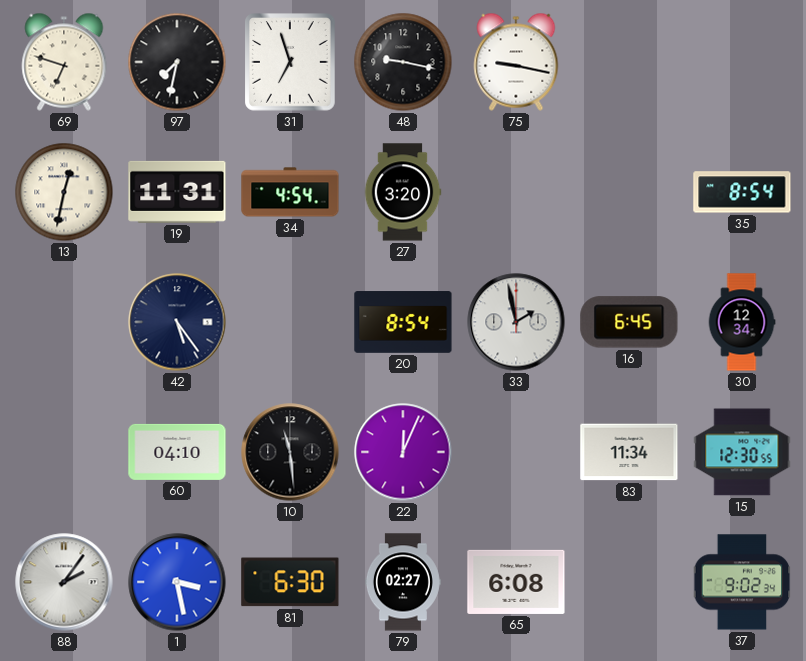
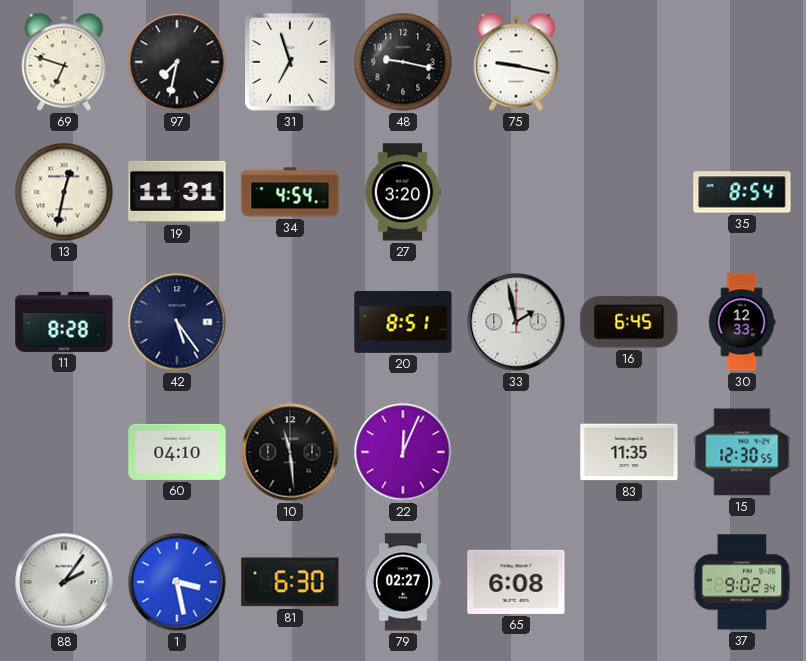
11: none -> 8:28 (64, 322)
20: 8:54 -> 8:51 (403, 322)
30: 12:34 -> 12:33 (742, 322)
83: 11:34 -> 11:35 (629, 452)
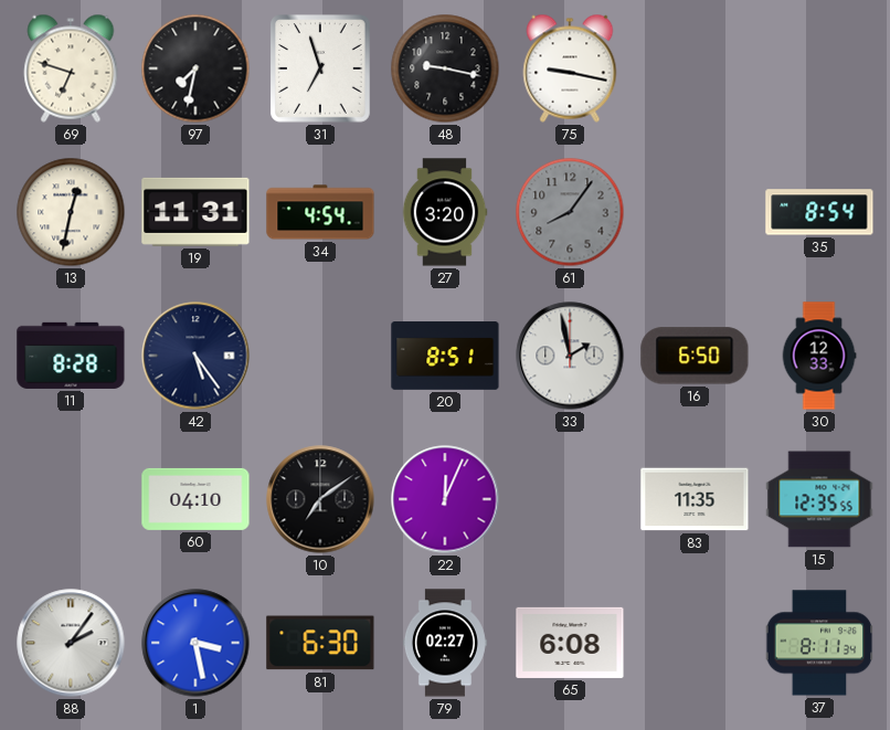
61: none -> 8:06 (570, 212)
16: 6:45 -> 6:50 (695, 356)
10: 11:29 -> 7:09 (320, 499)
15: 12:30 -> 12:35 (819, 499)
37: 9:02 -> 8:11 (819, 643)
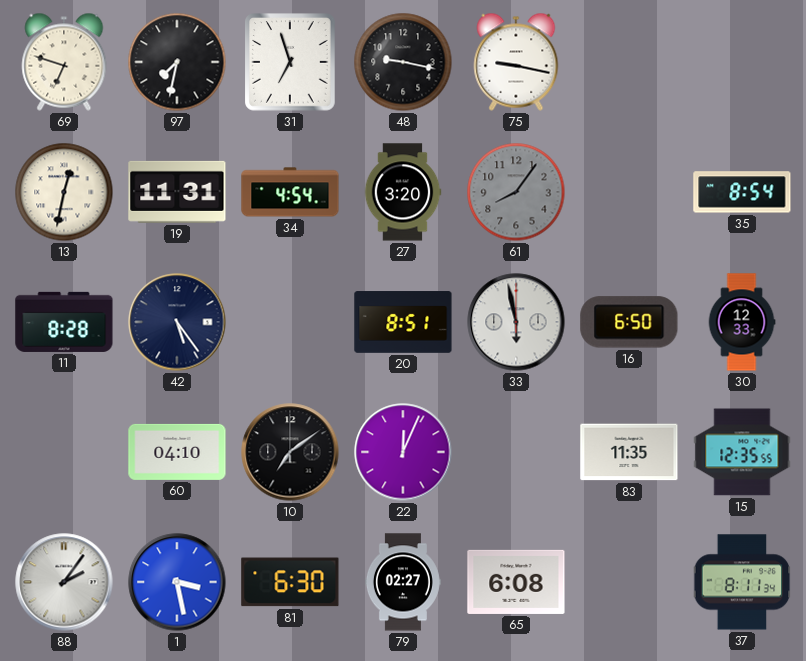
33: 1:58 -> 5:58 (516, 322)
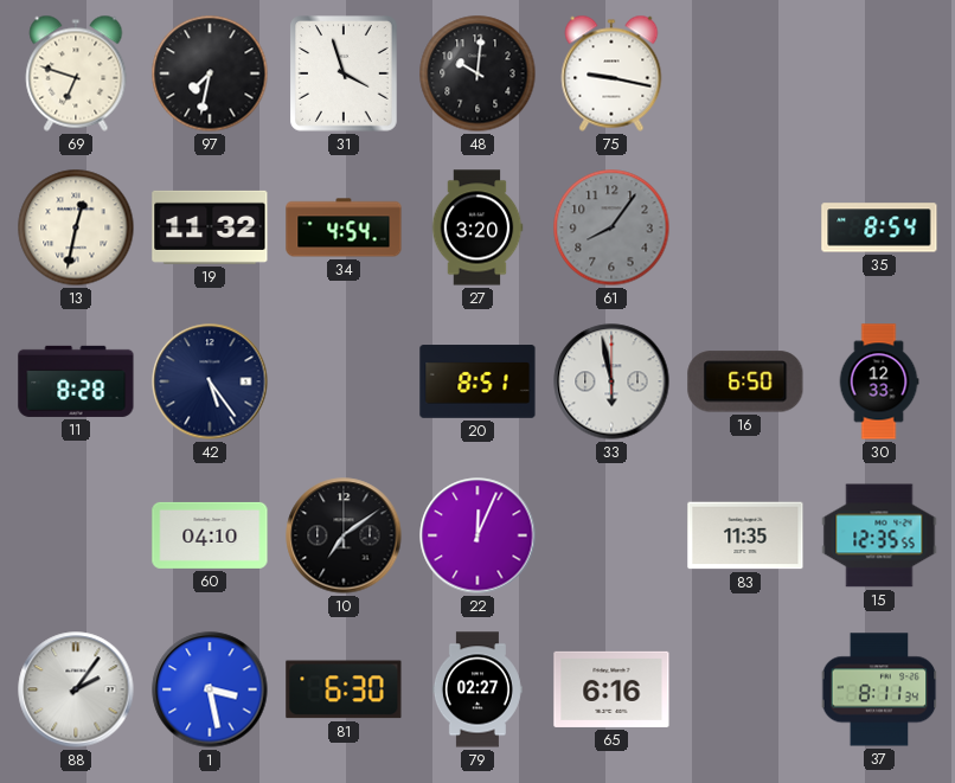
31: 6:57 -> 3:57 (345, 75)
48: 9:17 -> 10:01 (477, 73)
19: 11:31 -> 11:32 (210, 227)
65: 6:08 -> 6:16 (611, 689)
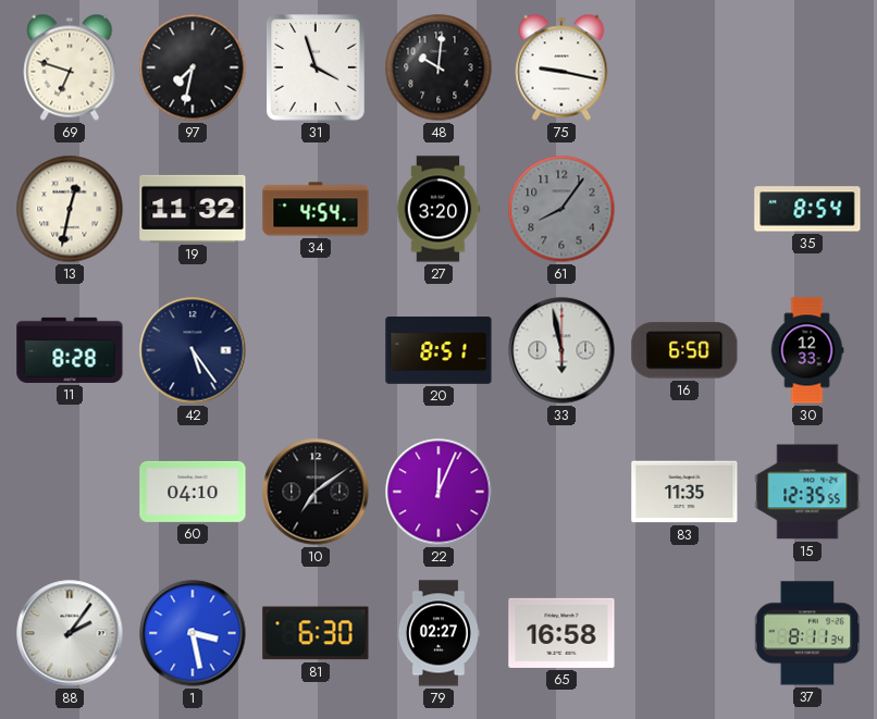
65: 6:16 -> 16:58 (561, 633)
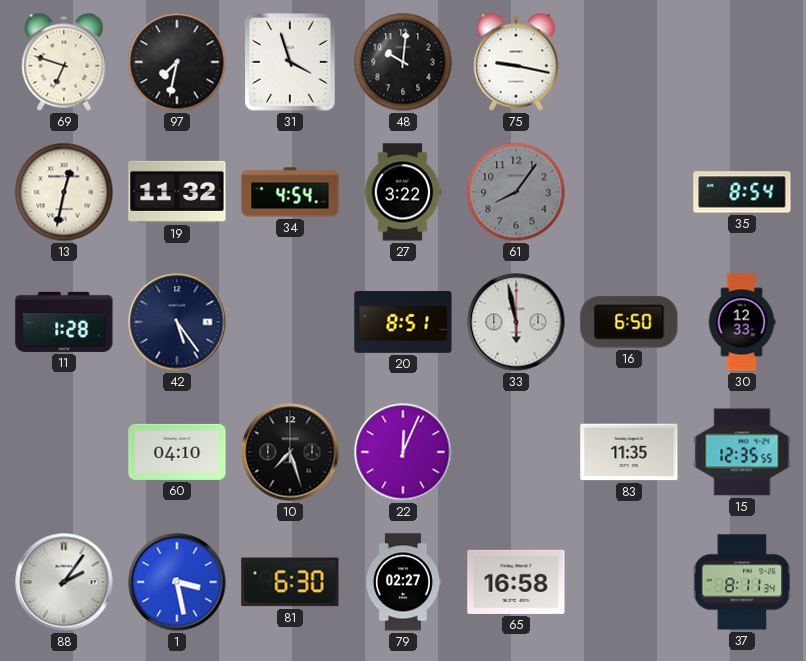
27: 3:20 -> 3:22 (403, 192)
11: 8:28 -> 1:28 (64, 322)
10: 7:09 -> 7:27 (290, 452)
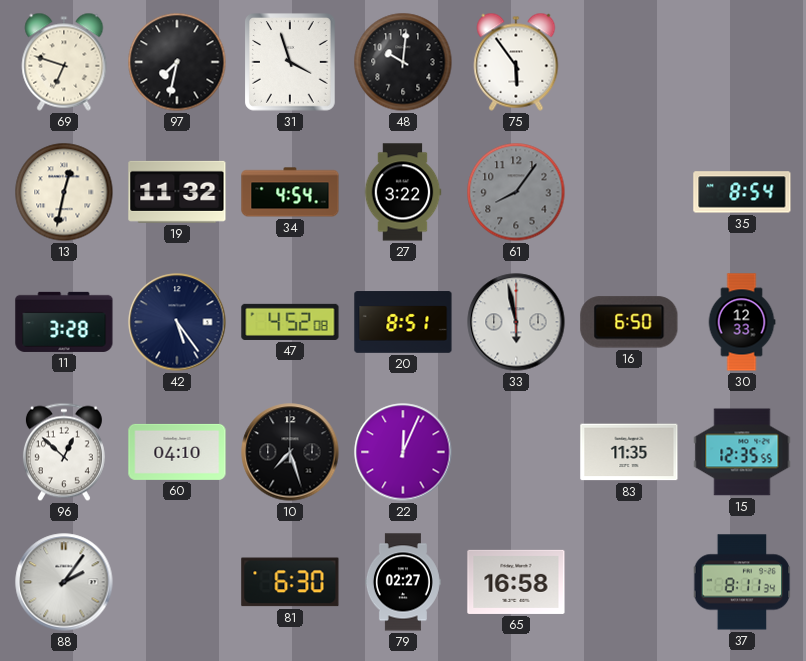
75: 9:17 -> 5:54 (516, 62)
11: 1:28 -> 3:28 (64, 322)
47: none -> 4:52 (290, 322)
96: none -> 12:52 (64, 452)
1: 3:28 -> none (177, 582)
